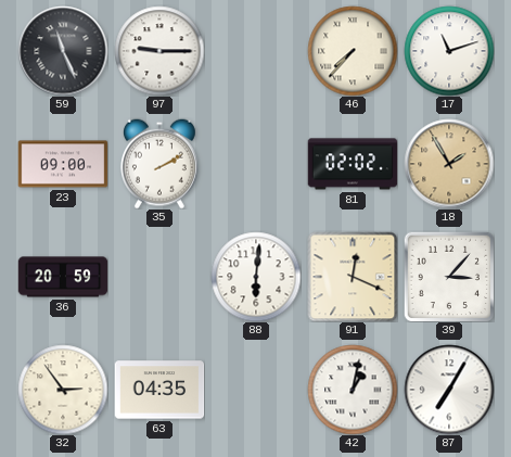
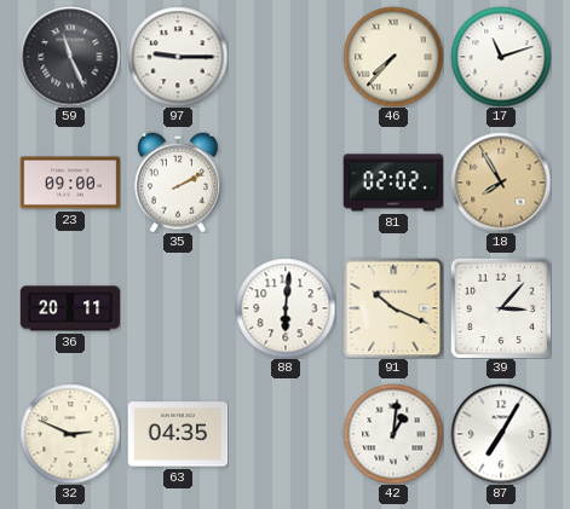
18: 1:55 -> 7:55 (501, 183)
36: 20:59 -> 20:11 (70, 308)
91: 12:19 -> 10:19 (393, 308)
32: 2:54 -> 2:49 (70, 434)
42: 1:02 -> 1:01 (393, 434)
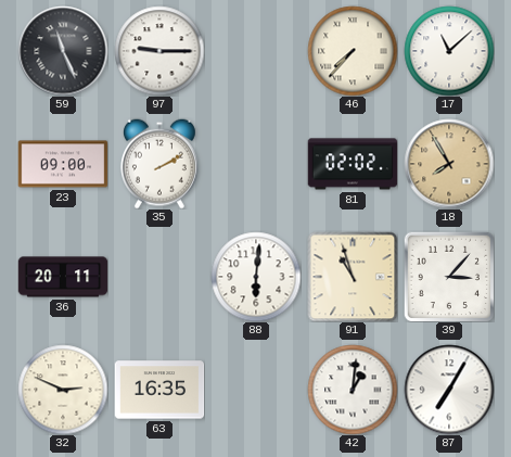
17: 11:12 -> 11:08 (449, 51)
91: 10:19 -> 10:57 (353, 277)
63: 04:35 -> 16:35 (159, 390)
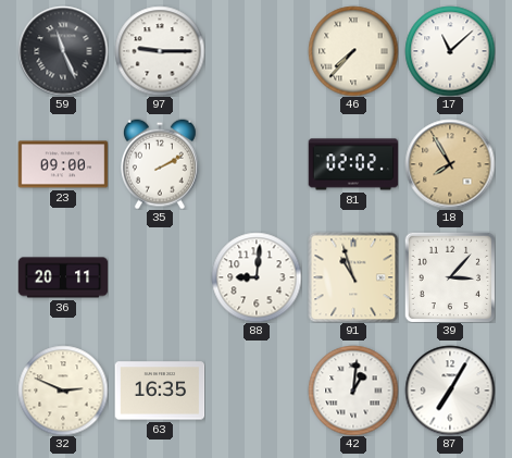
88: 6:01 -> 9:01 (257, 277)
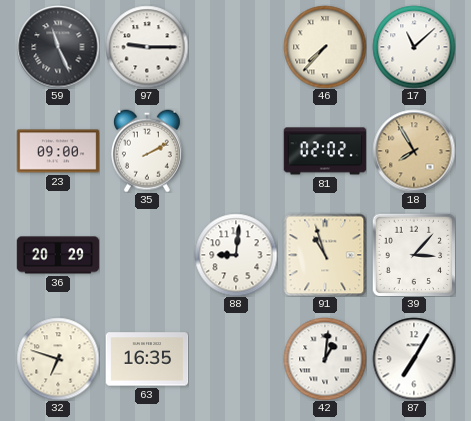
36: 20:11 -> 20:29 (58, 255)
32: 2:49 -> 6:48 (58, 359)
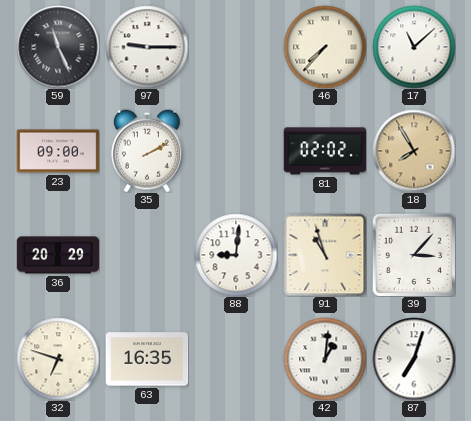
87: 7:05 -> 7:03 (414, 359)
